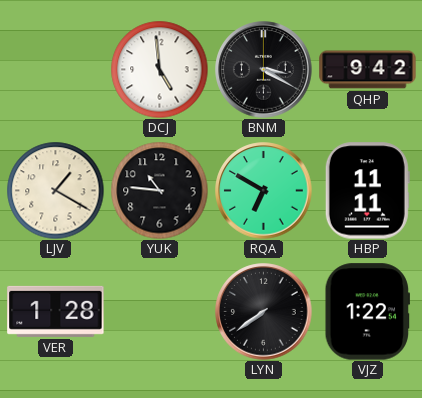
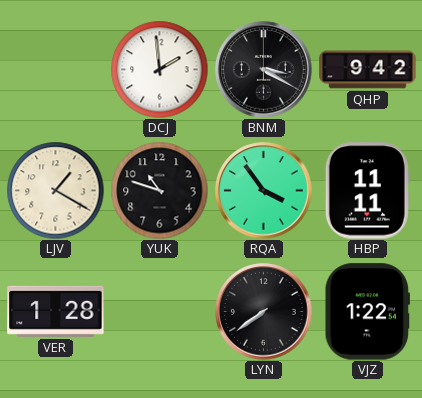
DCJ: 4:59 -> 1:59 (159, 69)
YUK: 10:46 -> 10:48 (159, 190)
RQA: 6:50 -> 3:54 (264, 191)
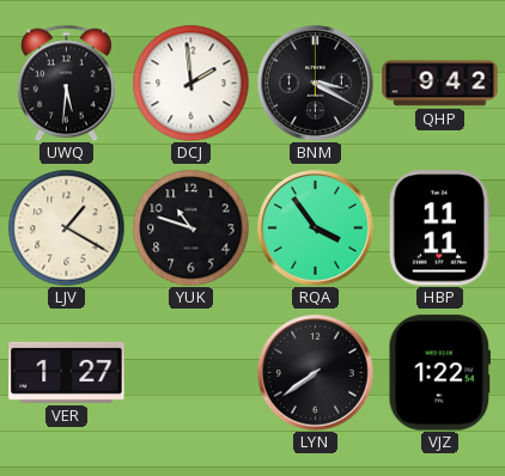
UWQ: none -> 5:31 (66, 83)
VER: 1:28 -> 1:27 (67, 372)
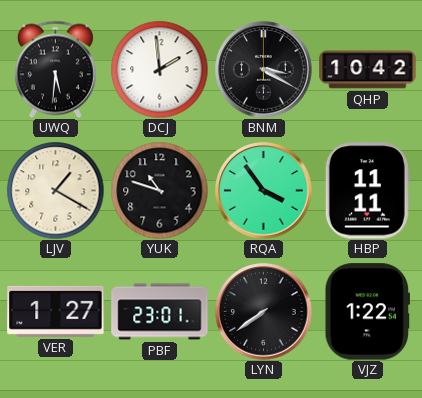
QHP: 9:42 -> 10:42 (368, 70)
PBF: none -> 23:01 (160, 312)
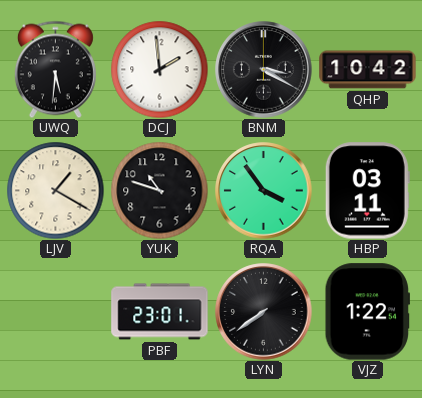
HBP: 11:11 -> 03:11 (367, 191)
VER: 1:27 -> none (56, 311)
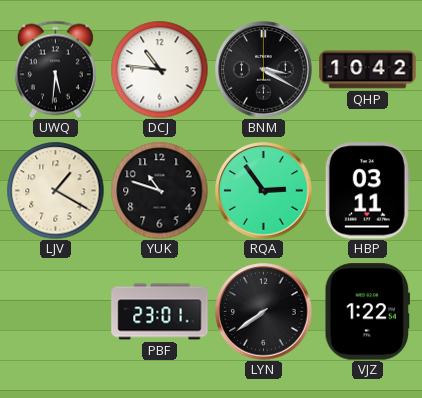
DCJ: 1:59 -> 10:46 (159, 69)
RQA: 3:54 -> 2:54 (264, 191)
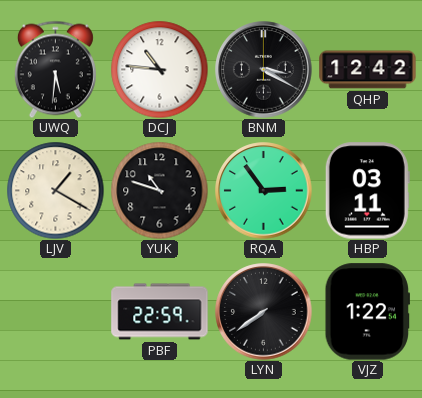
QHP: 10:42 -> 12:42 (368, 70)
PBF: 23:01 -> 22:59 (160, 312)
